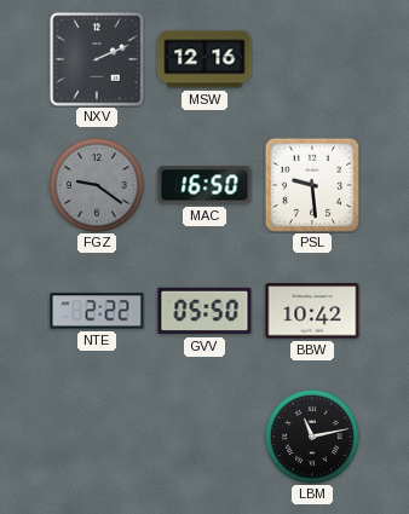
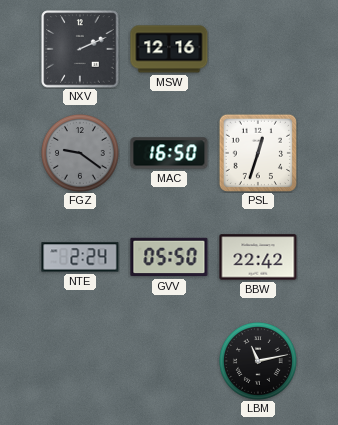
PSL: 9:29 -> 12:33 (257, 152)
NTE: 2:22 -> 2:24 (80, 257)
BBW: 10:42 -> 22:42 (258, 257)
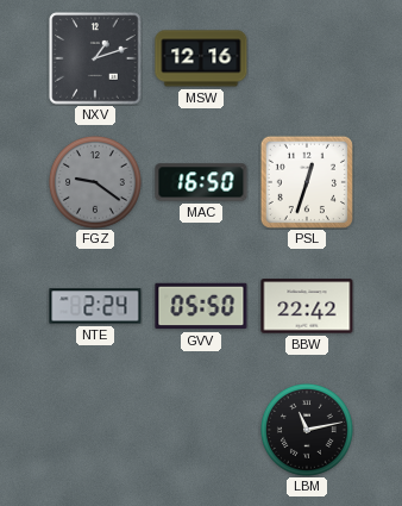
NXV: 2:11 -> 1:12 (95, 58)
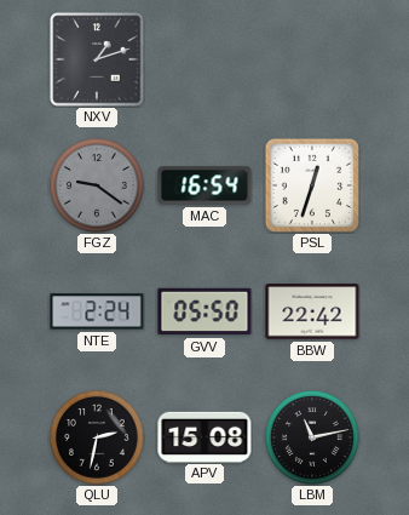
MSW: 12:16 -> none (201, 58)
MAC: 16:50 -> 16:54 (204, 185)
QLU: none -> 2:32 (98, 439)
APV: none -> 15:08 (204, 436)
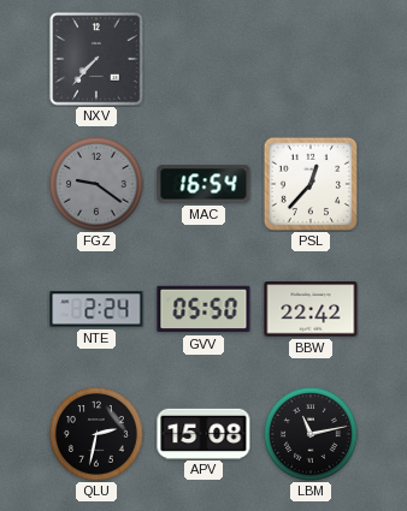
NXV: 1:12 -> 7:37 (96, 59)
PSL: 12:33 -> 12:37 (309, 183)
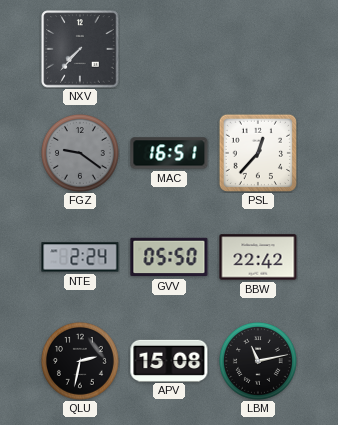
MAC: 16:54 -> 16:51 (169, 153)
